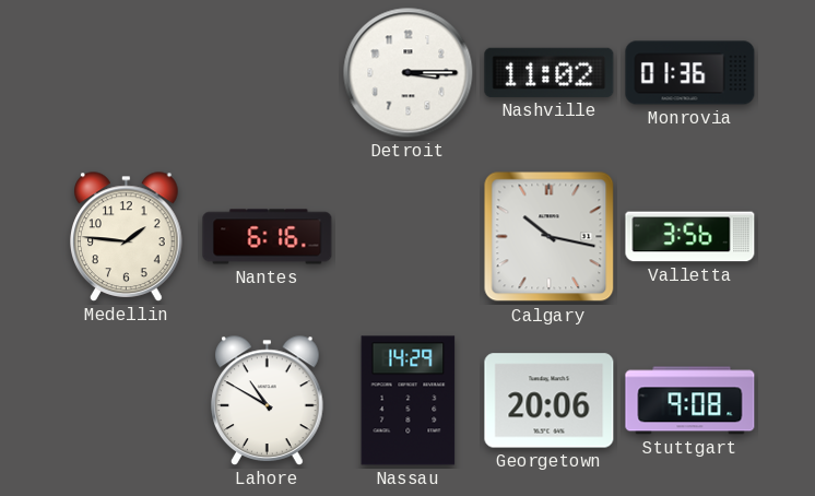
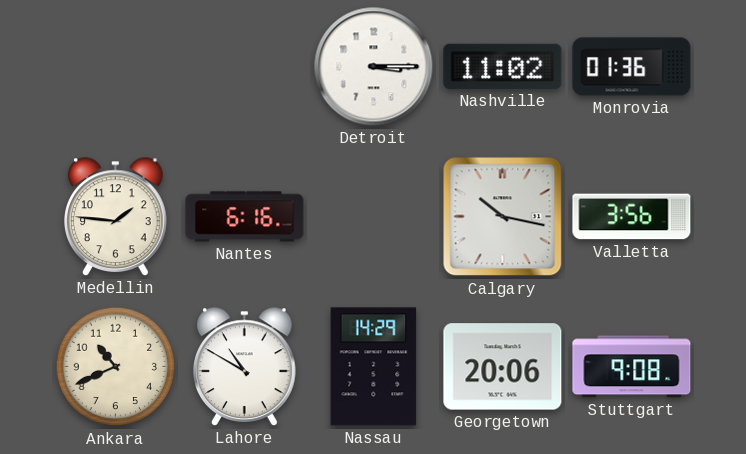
Ankara: none -> 10:41 (116, 367)
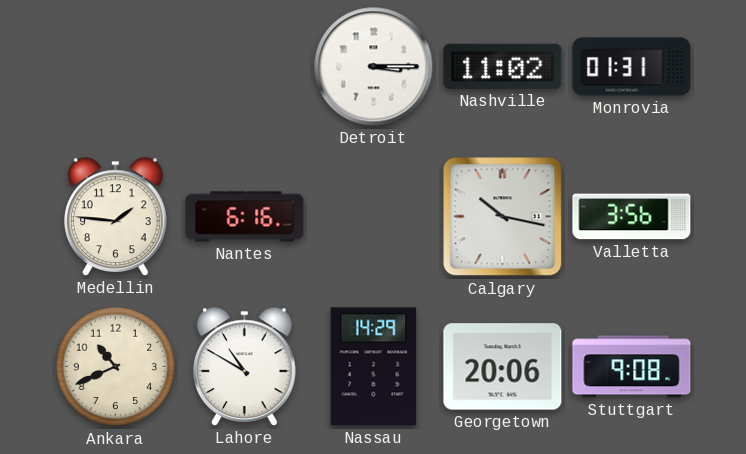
Monrovia: 01:36 -> 01:31 (632, 67)
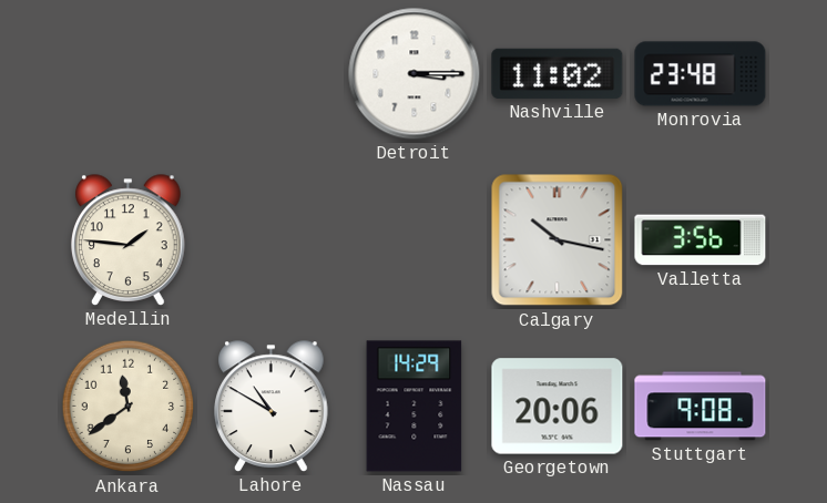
Monrovia: 01:31 -> 23:48 (701, 74)
Nantes: 6:16 -> none (245, 217)
Ankara: 10:41 -> 11:39 (129, 407)
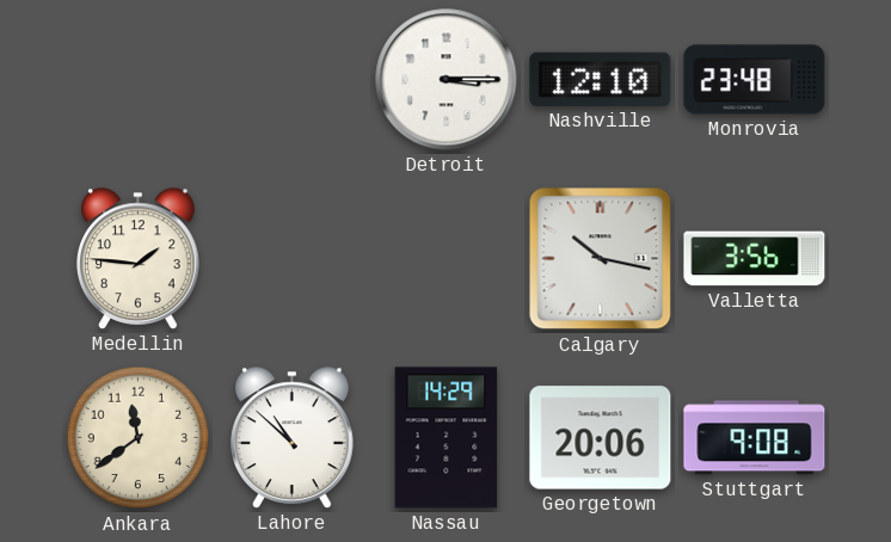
Nashville: 11:02 -> 12:10 (601, 79)
Lahore: 10:50 -> 10:52 (293, 438)
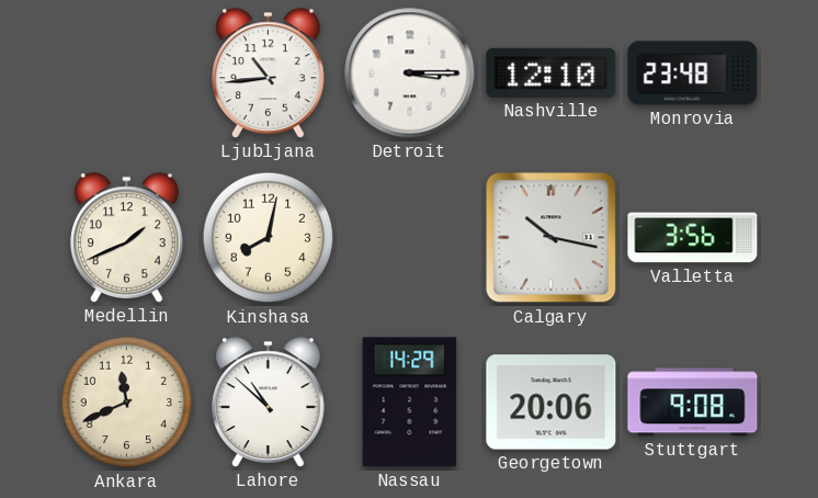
Ljubljana: none -> 10:44 (269, 73)
Medellin: 1:46 -> 1:41 (127, 238)
Kinshasa: none -> 8:02 (269, 238)
Ankara: 11:39 -> 11:41 (127, 403)
